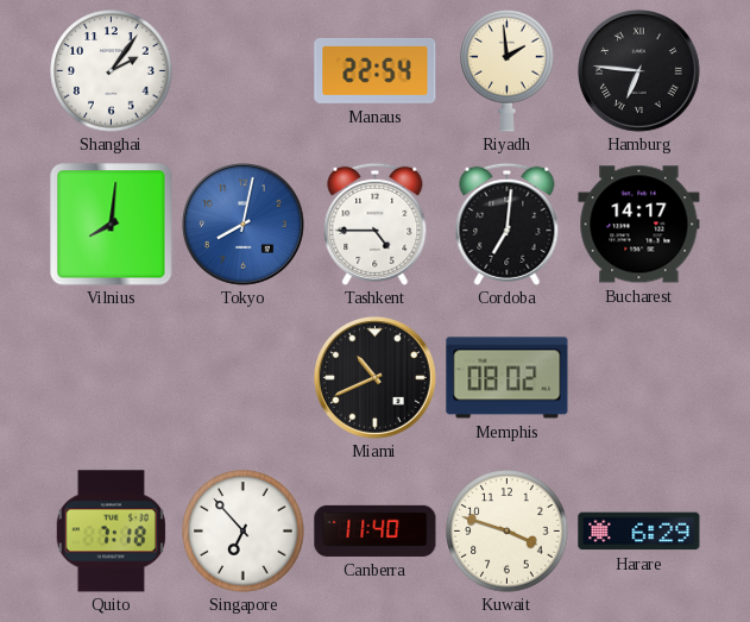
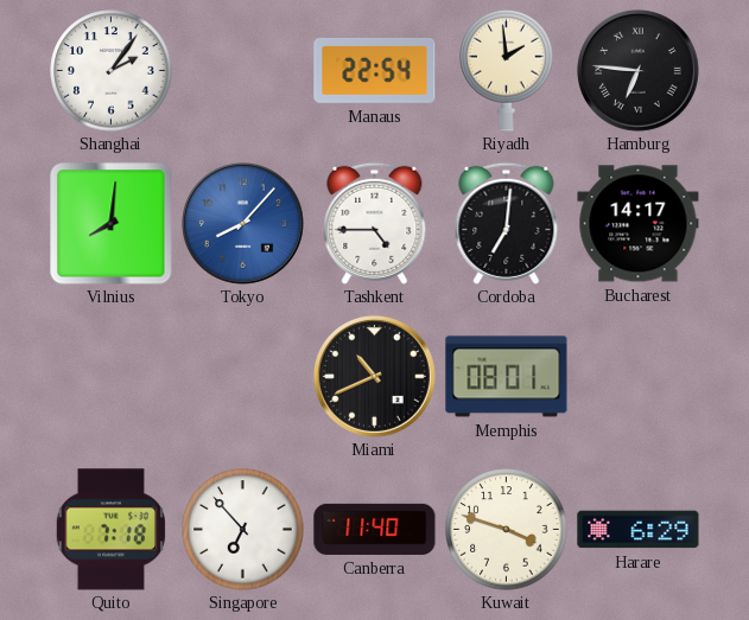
Tokyo: 8:02 -> 8:07 (243, 224)
Memphis: 08:02 -> 08:01 (507, 377)
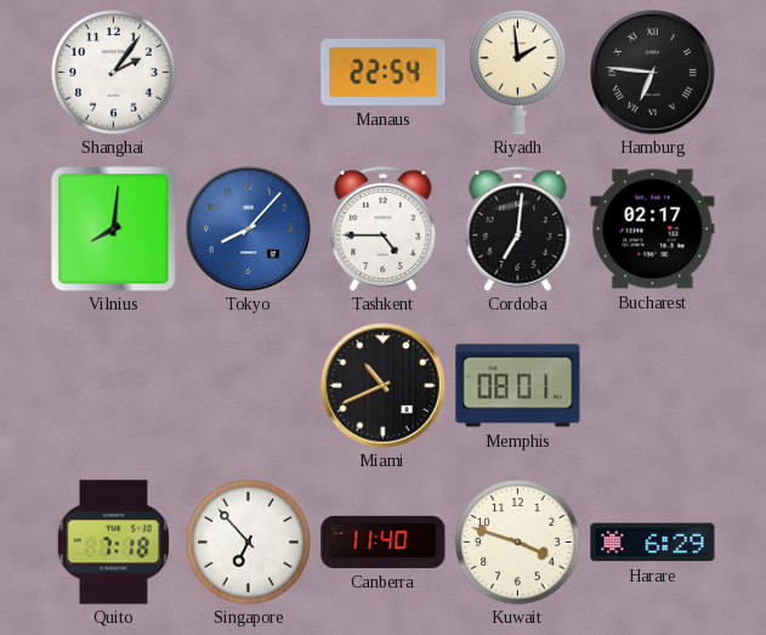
Bucharest: 14:17 -> 02:17 (653, 229)
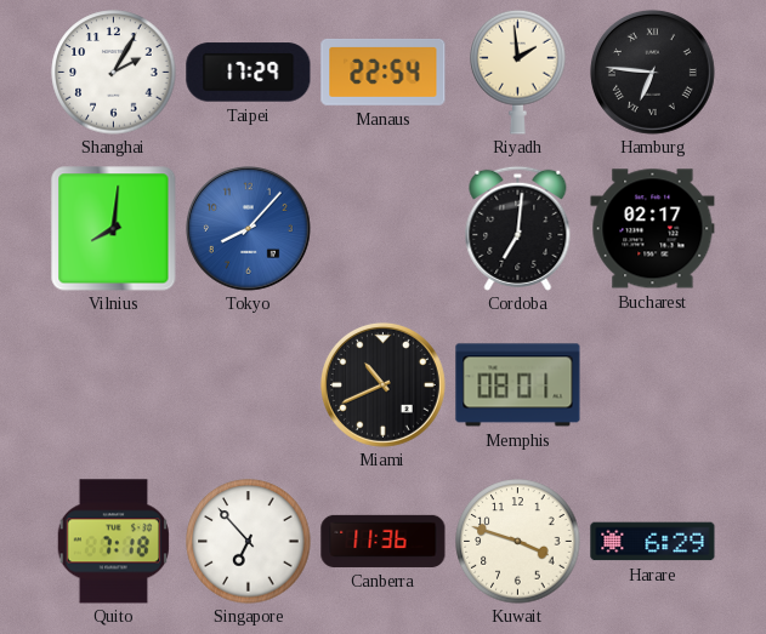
Shanghai: 2:06 -> 2:05 (114, 73)
Taipei: none -> 17:29 (249, 73)
Tashkent: 4:45 -> none (384, 228)
Canberra: 11:40 -> 11:36 (384, 541)
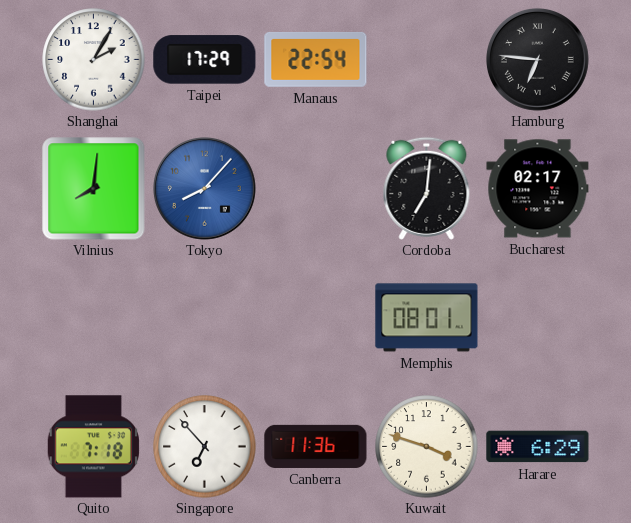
Riyadh: 1:59 -> none (518, 72)
Miami: 10:41 -> none (384, 385)
